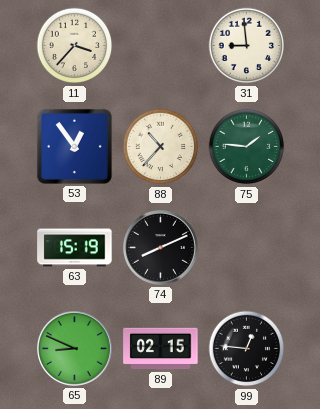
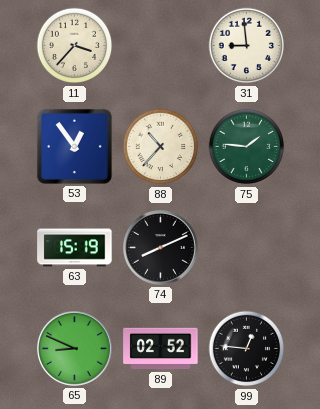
89: 02:15 -> 02:52 (161, 349)
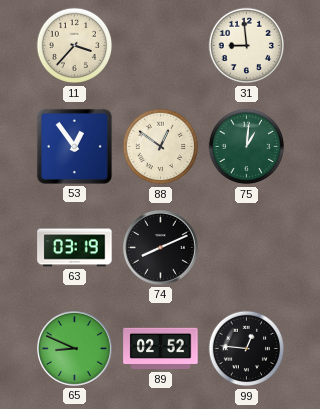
88: 10:37 -> 12:51 (161, 147)
75: 1:46 -> 1:01 (247, 147)
63: 15:19 -> 03:19 (75, 248)
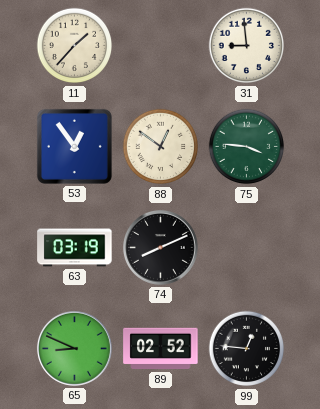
11: 3:37 -> 1:37 (75, 46)
75: 1:01 -> 3:46 (247, 147)
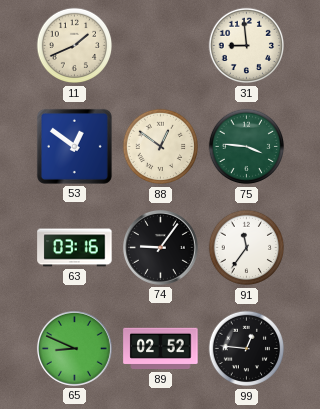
11: 1:37 -> 1:41 (75, 46)
53: 12:54 -> 12:51 (74, 146)
63: 03:19 -> 03:16 (75, 248)
74: 8:11 -> 9:06 (160, 247)
91: none -> 11:36 (247, 248)
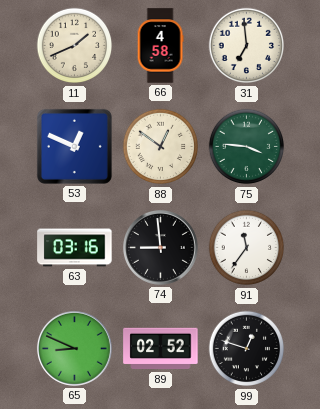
66: none -> 4:58 (160, 46)
31: 8:59 -> 6:59 (247, 46)
53: 12:51 -> 12:49 (74, 146)
74: 9:06 -> 8:59 (160, 247)
99: 12:46 -> 12:48 (247, 349)
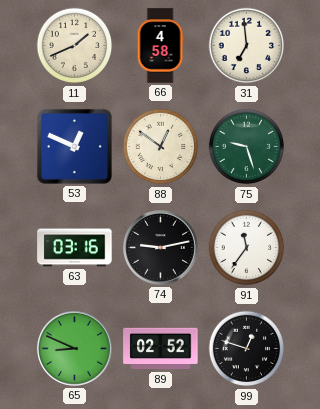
75: 3:46 -> 9:27 (247, 147)
74: 8:59 -> 9:13 (160, 247)
